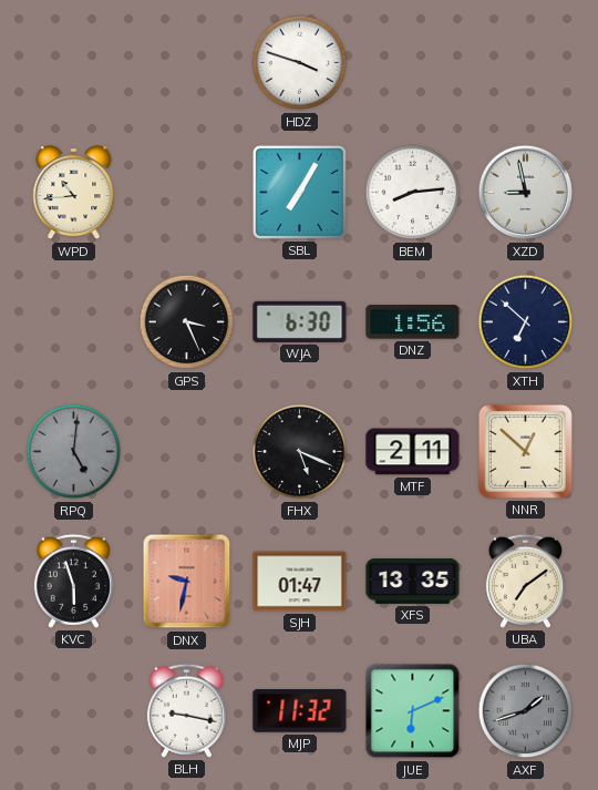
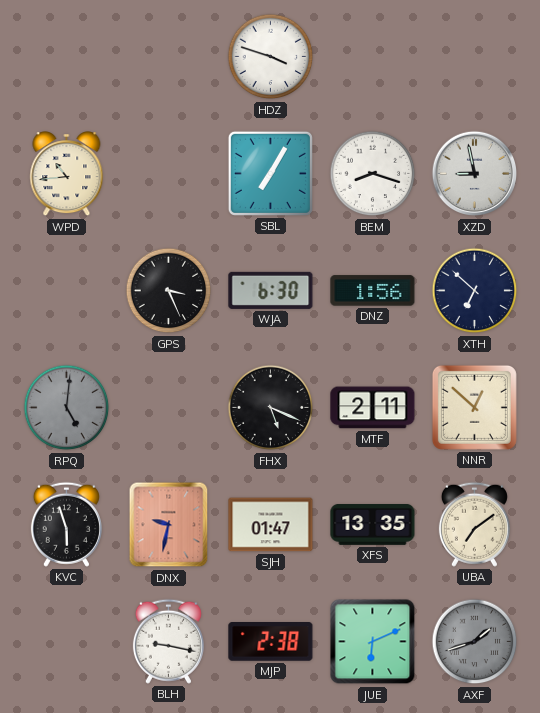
BEM: 8:14 -> 8:18 (373, 174)
MJP: 11:32 -> 2:38 (271, 642)
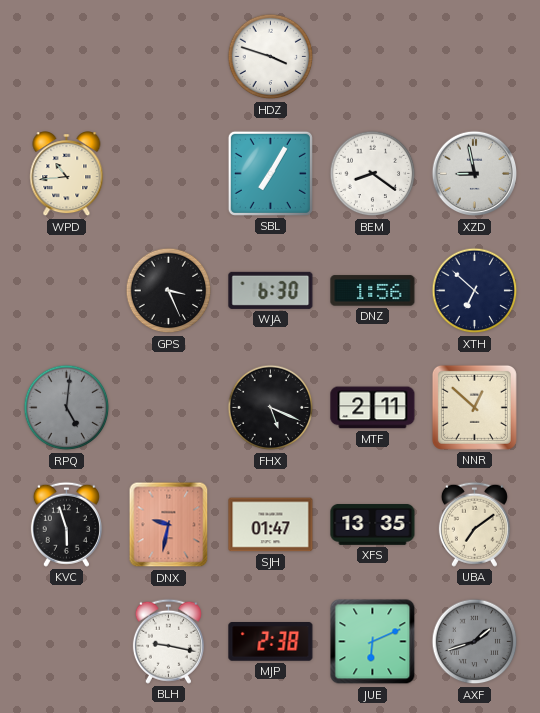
BEM: 8:18 -> 8:21 (373, 174)
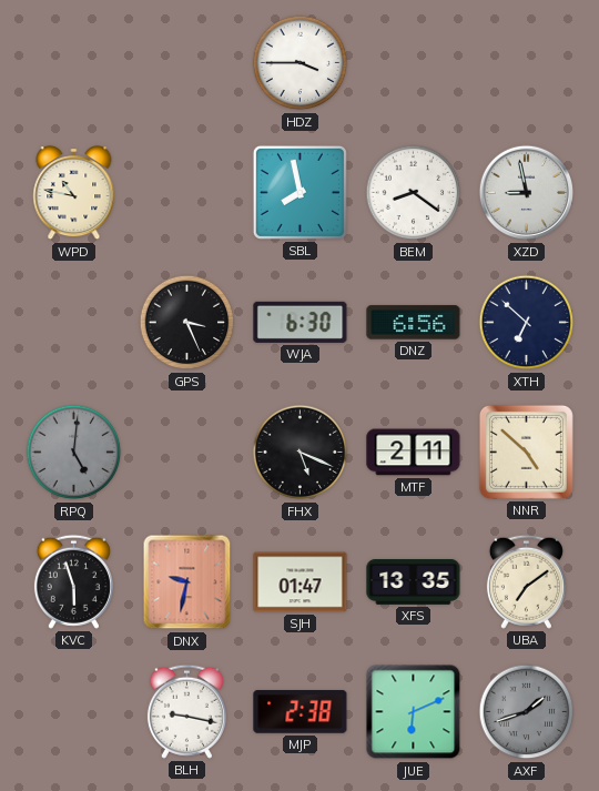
HDZ: 3:48 -> 3:45 (301, 63)
WPD: 10:44 -> 10:47 (74, 193)
SBL: 7:05 -> 7:58 (299, 192)
DNZ: 1:56 -> 6:56 (414, 323)
NNR: 12:52 -> 4:52 (526, 452)
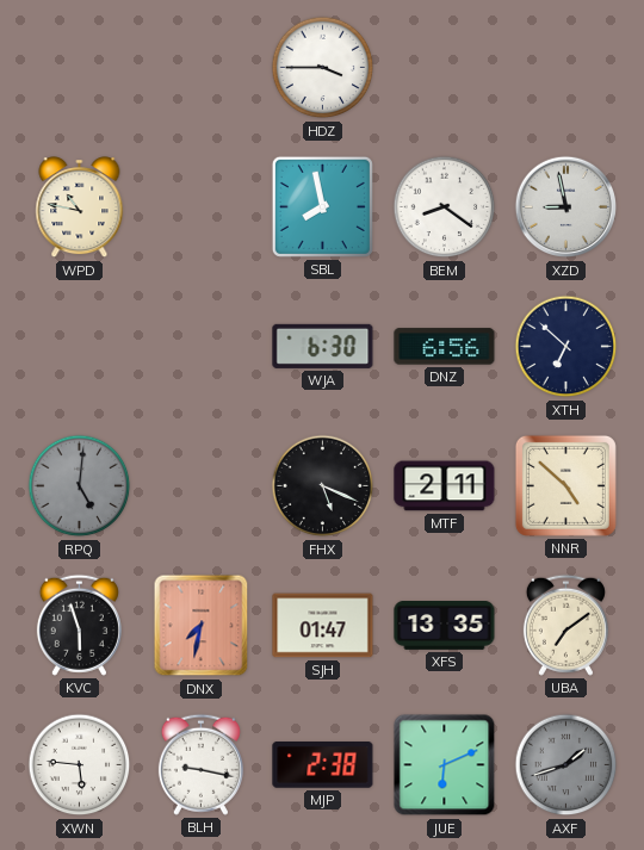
GPS: 3:26 -> none (187, 323)
DNX: 9:32 -> 7:32 (202, 626)
XWN: none -> 5:46 (80, 765)
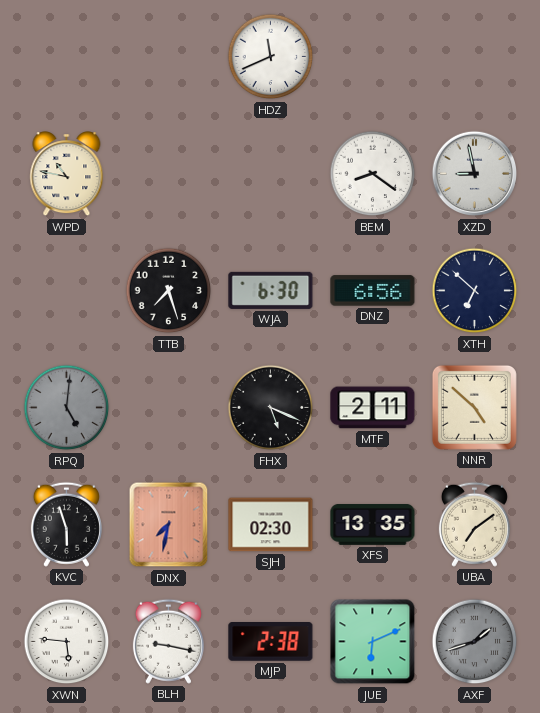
HDZ: 3:45 -> 11:41 (271, 57)
SBL: 7:58 -> none (322, 206)
TTB: none -> 7:27 (169, 291)
SJH: 01:47 -> 02:30 (271, 525)
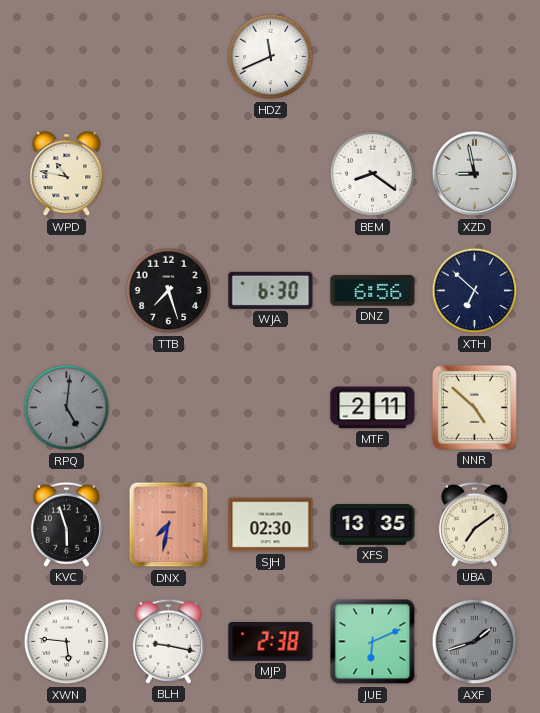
FHX: 5:19 -> none (271, 408)
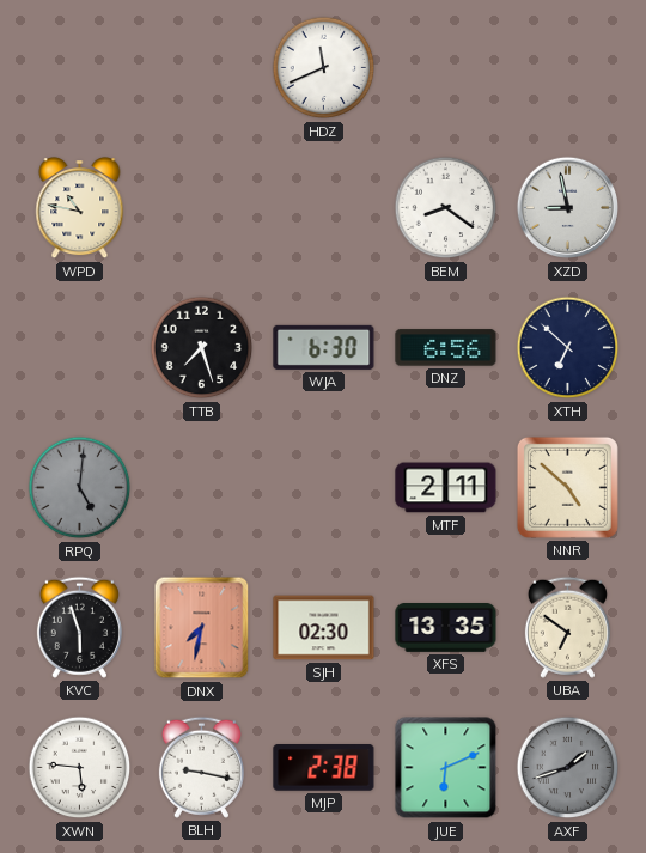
UBA: 7:09 -> 6:51 (567, 627)
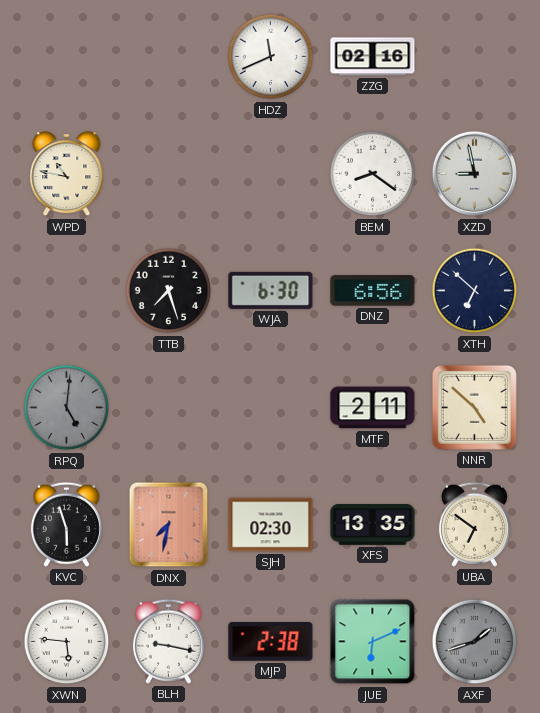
ZZG: none -> 02:16 (373, 57)
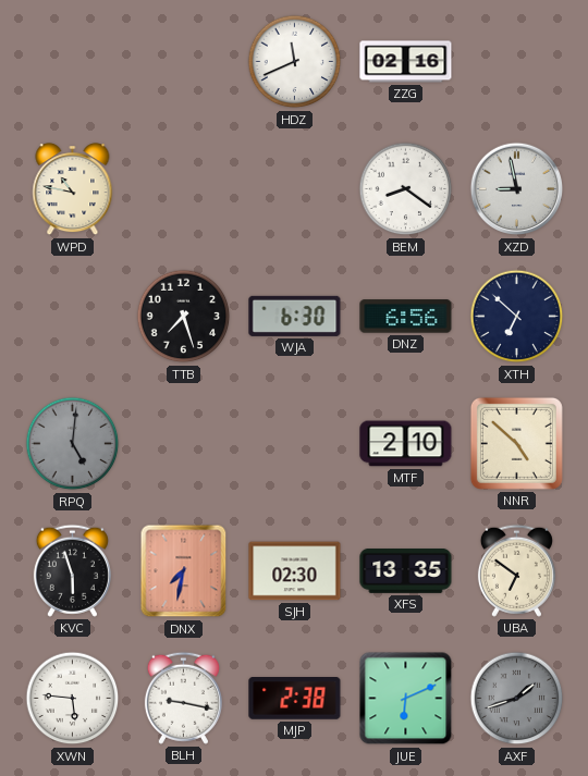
MTF: 2:11 -> 2:10 (406, 444)
